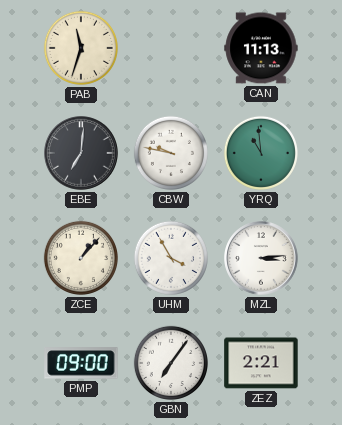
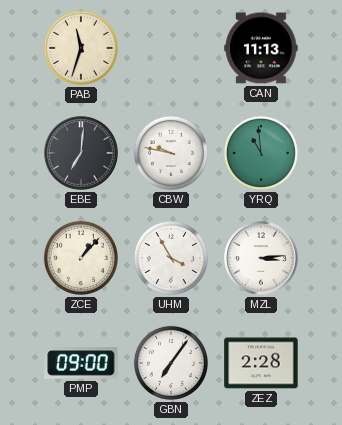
ZEZ: 2:21 -> 2:28 (261, 363)
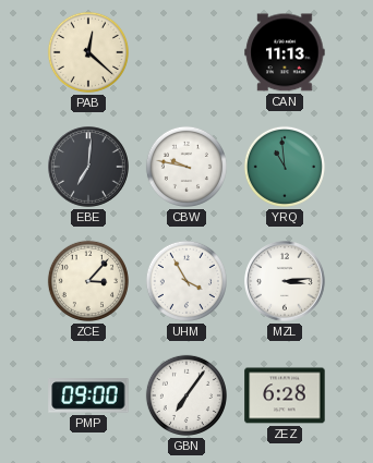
PAB: 11:33 -> 12:22 (88, 52)
ZCE: 1:07 -> 3:07 (88, 281)
ZEZ: 2:28 -> 6:28 (285, 395)
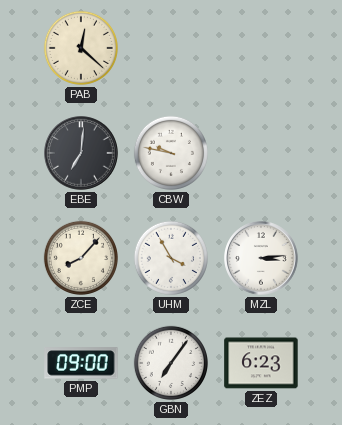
CAN: 11:13 -> none (285, 52)
YRQ: 10:59 -> none (285, 167)
ZCE: 3:07 -> 8:07 (81, 258)
ZEZ: 6:28 -> 6:23 (261, 363)
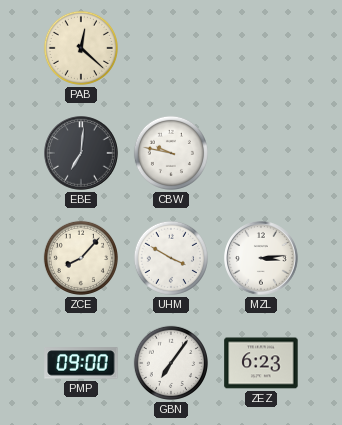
UHM: 3:55 -> 3:50 (171, 258)
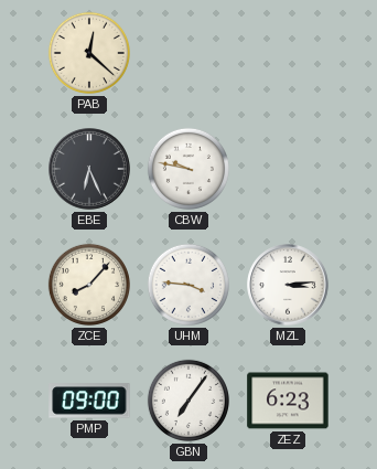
EBE: 7:01 -> 6:26 (89, 169)
UHM: 3:50 -> 3:46 (188, 285)
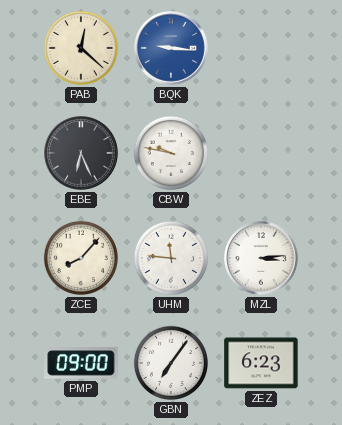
BQK: none -> 9:16 (171, 48)
UHM: 3:46 -> 11:46 (171, 258)
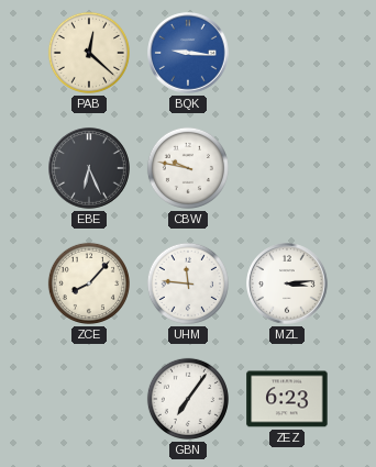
PMP: 09:00 -> none (81, 363)
